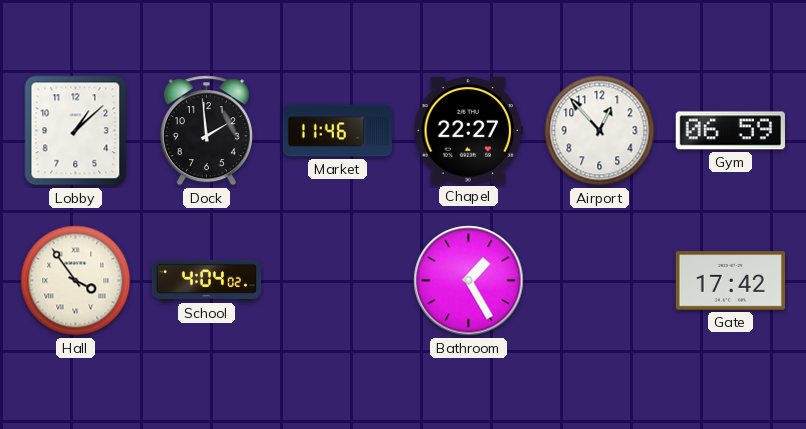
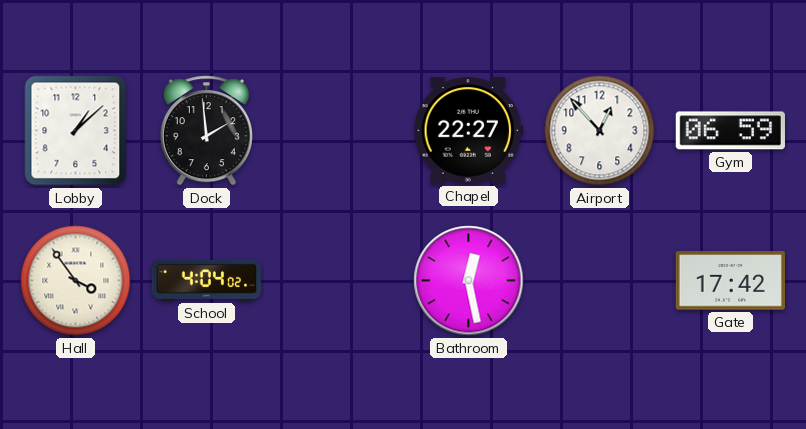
Market: 11:46 -> none (337, 131)
Bathroom: 1:25 -> 12:28 (469, 281)
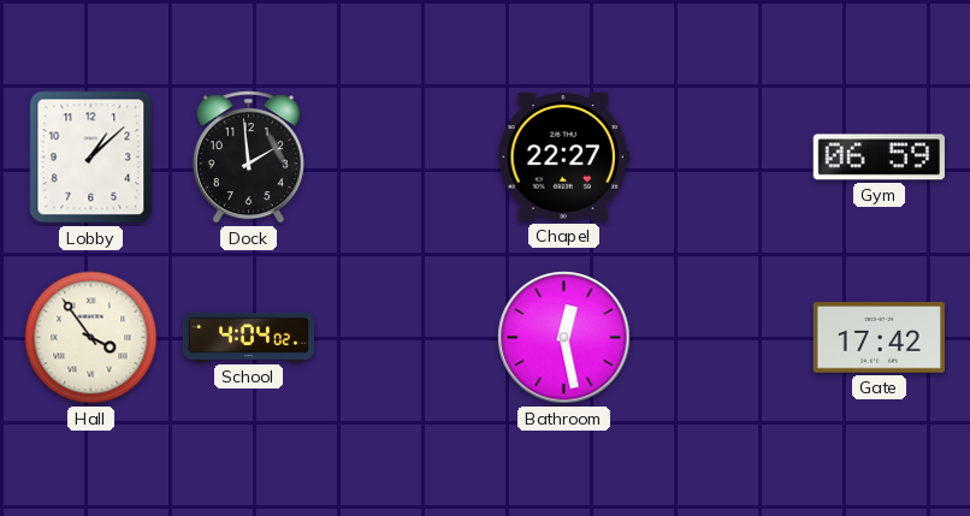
Airport: 12:53 -> none (600, 131)
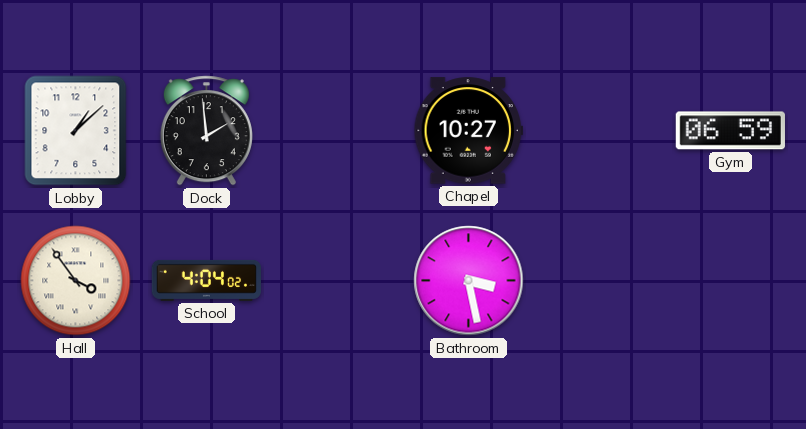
Chapel: 22:27 -> 10:27 (468, 131)
Bathroom: 12:28 -> 3:28 (469, 281)
Gate: 17:42 -> none (879, 338)
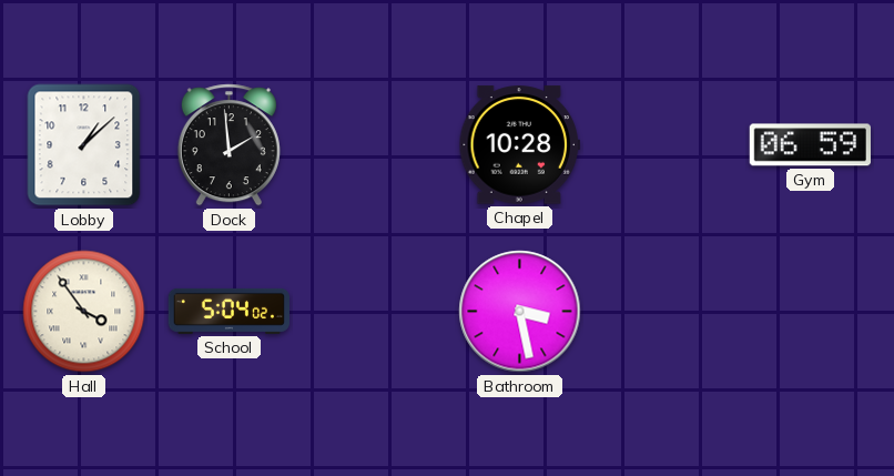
Chapel: 10:27 -> 10:28 (519, 145)
School: 4:04 -> 5:04 (228, 311)
